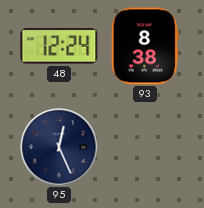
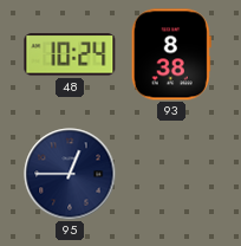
48: 12:24 -> 10:24 (70, 54)
95: 12:26 -> 12:45 (70, 174)
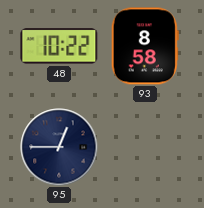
48: 10:24 -> 10:22 (59, 46)
93: 8:38 -> 8:58 (145, 46)
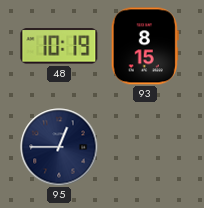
48: 10:22 -> 10:19 (59, 46)
93: 8:58 -> 8:15 (145, 46)
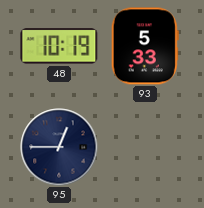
93: 8:15 -> 5:33 (145, 46)
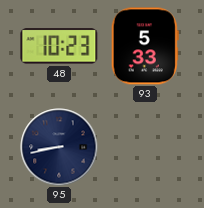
48: 10:19 -> 10:23 (59, 46)
95: 12:45 -> 8:43 (59, 147)
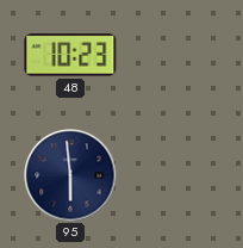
93: 5:33 -> none (145, 46)
95: 8:43 -> 5:59 (70, 175)
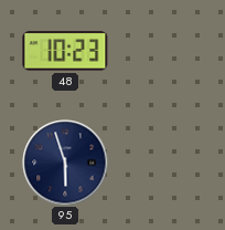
95: 5:59 -> 5:57 (65, 163)
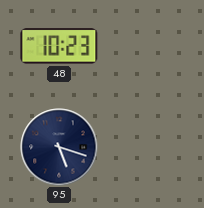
95: 5:57 -> 5:18 (59, 147)
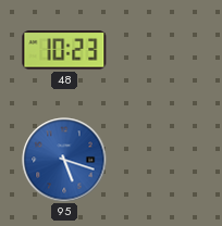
95 dial: navy -> blue (64, 160)
